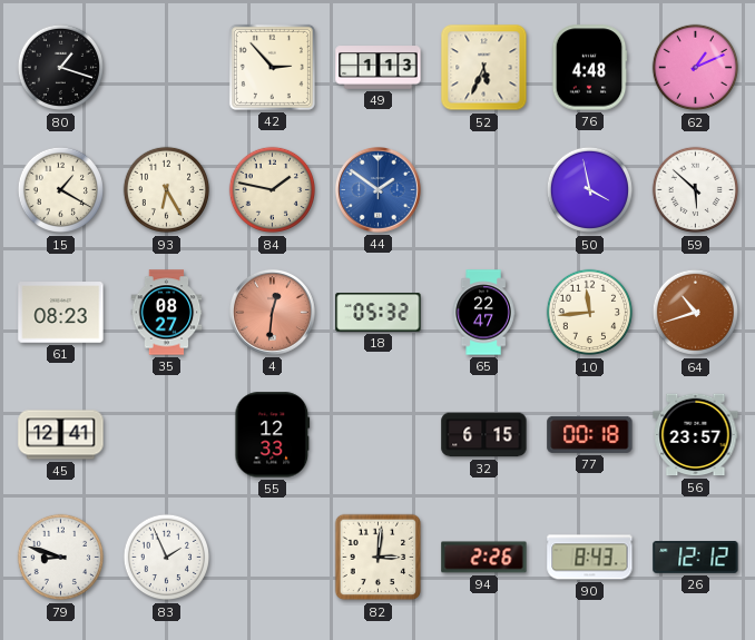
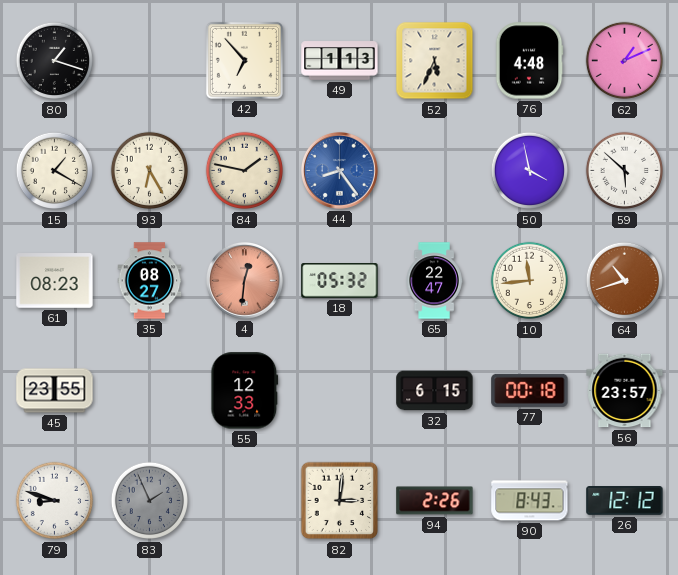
42: 2:53 -> 6:53 (244, 60)
44: 1:51 -> 8:24 (339, 170)
45: 12:41 -> 23:55 (55, 391)
83 dial: white -> grey (150, 501)
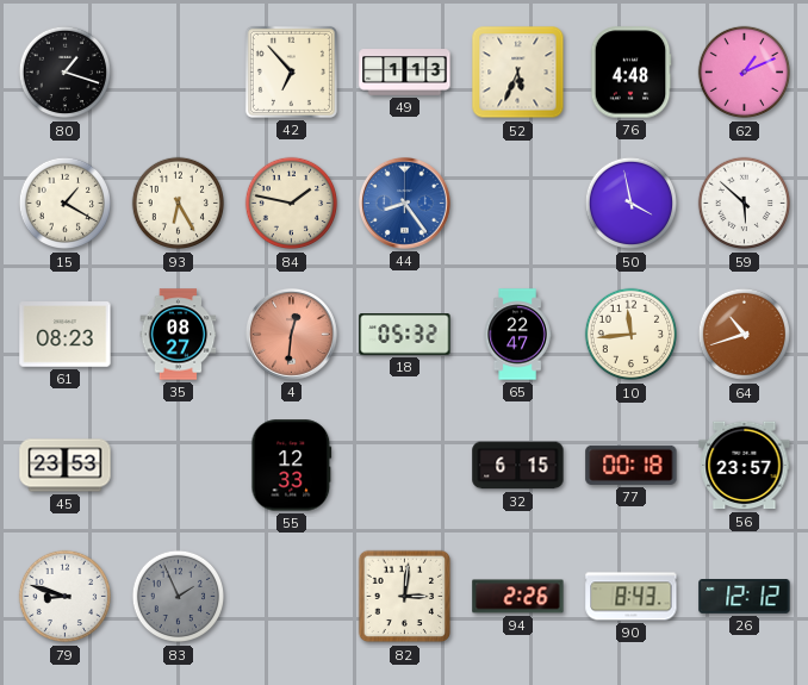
45: 23:55 -> 23:53 (66, 466)
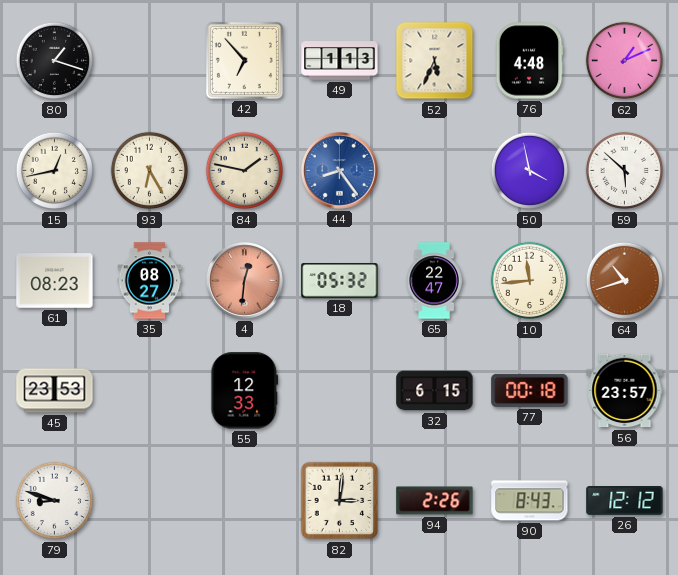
15: 1:20 -> 12:43 (55, 171)
83: 1:56 -> none (179, 597)
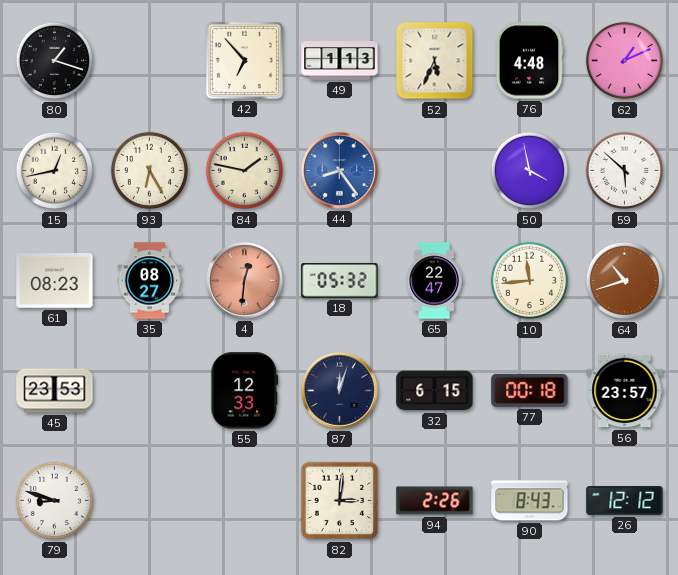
87: none -> 12:03 (339, 390)
